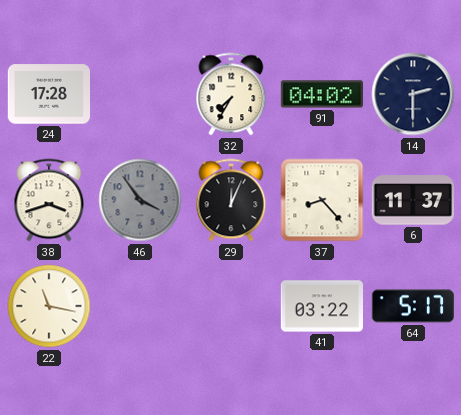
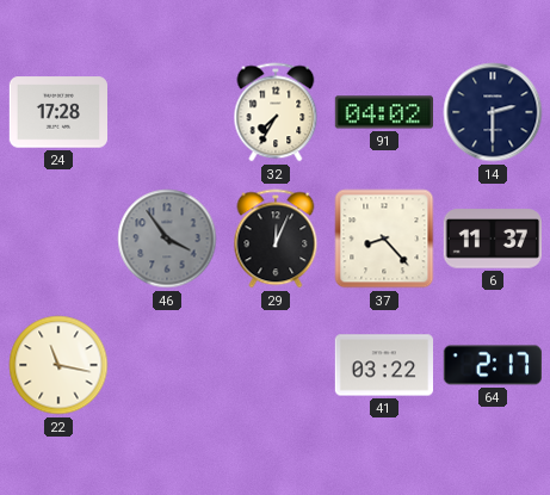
38: 3:42 -> none (49, 200)
64: 5:17 -> 2:17 (492, 365)
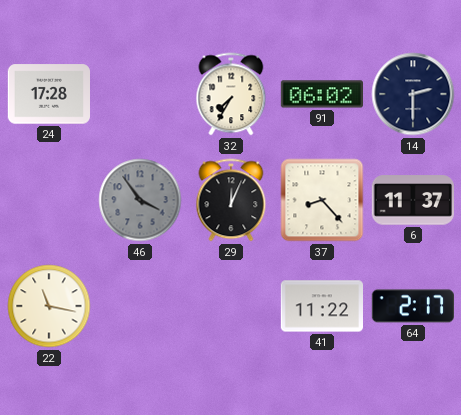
91: 04:02 -> 06:02 (321, 94)
41: 03:22 -> 11:22 (321, 306)
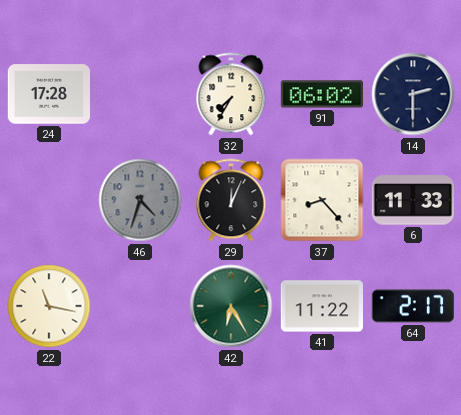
46: 3:54 -> 4:33 (140, 200)
6: 11:37 -> 11:33 (412, 200)
42: none -> 6:25 (231, 306)
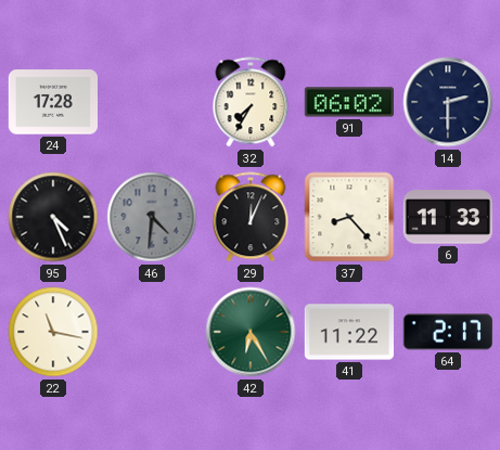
95: none -> 4:26 (53, 217)
46: 4:33 -> 4:31 (152, 217)
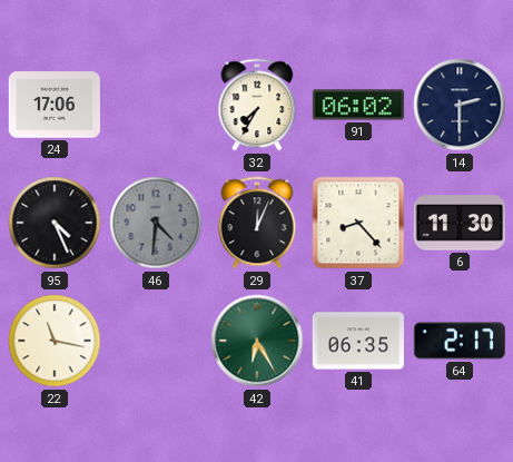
24: 17:28 -> 17:06 (53, 105)
6: 11:33 -> 11:30 (458, 223)
41: 11:22 -> 06:35 (357, 341)
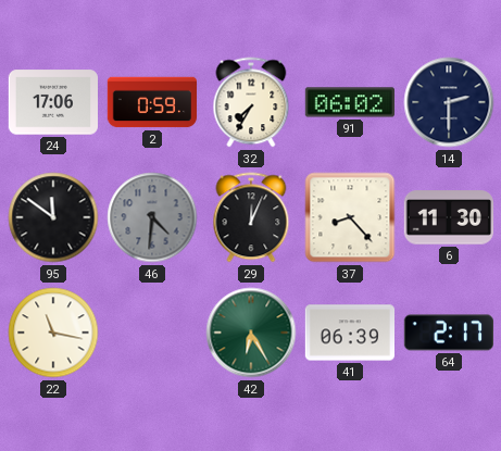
2: none -> 0:59 (152, 102)
95: 4:26 -> 11:51 (53, 217)
41: 06:35 -> 06:39 (349, 333)
